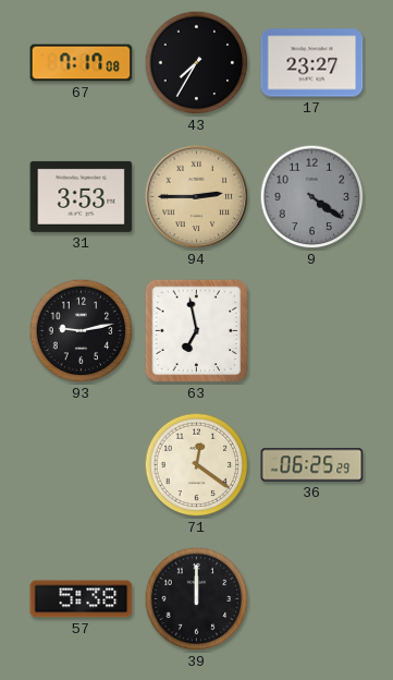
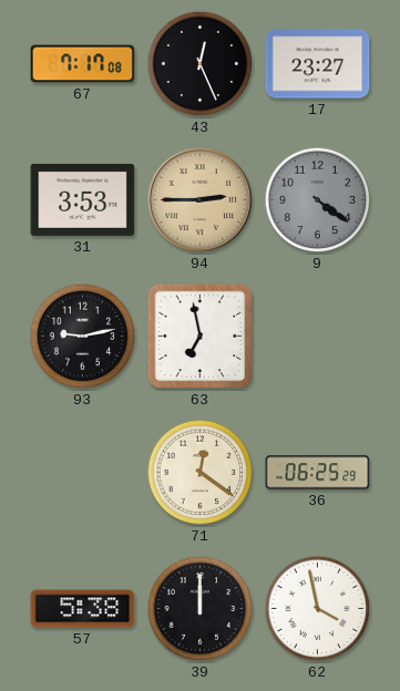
43: 7:35 -> 12:26 (201, 64)
62: none -> 3:58 (318, 609)
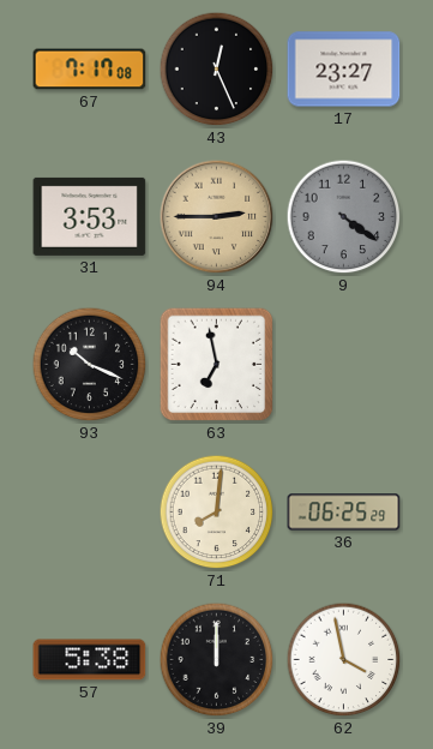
93: 9:13 -> 10:19 (90, 365)
71: 12:21 -> 8:01 (217, 513)
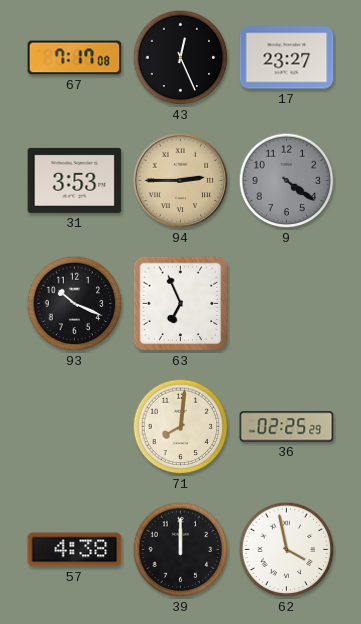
63: 6:58 -> 6:56 (181, 304)
36: 06:25 -> 02:25 (287, 427)
57: 5:38 -> 4:38 (75, 550)
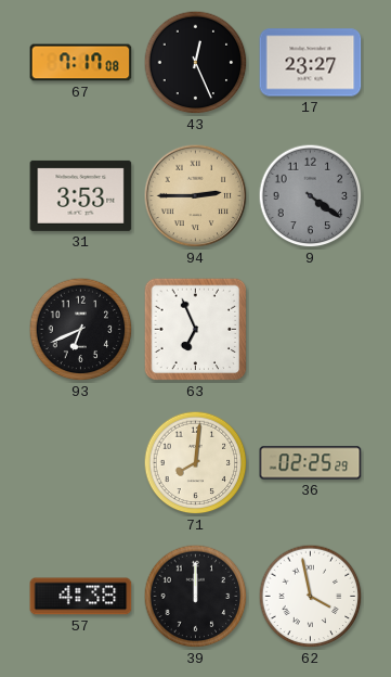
93: 10:19 -> 6:41 (81, 330)
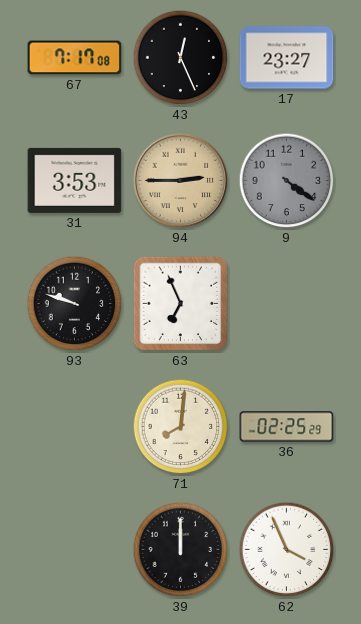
93: 6:41 -> 9:48 (75, 304)
57: 4:38 -> none (81, 597)
62: 3:58 -> 3:56 (287, 550)
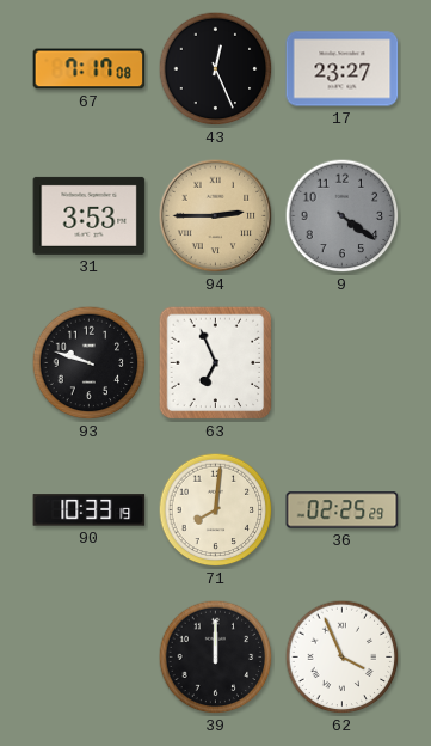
90: none -> 10:33 (90, 510)
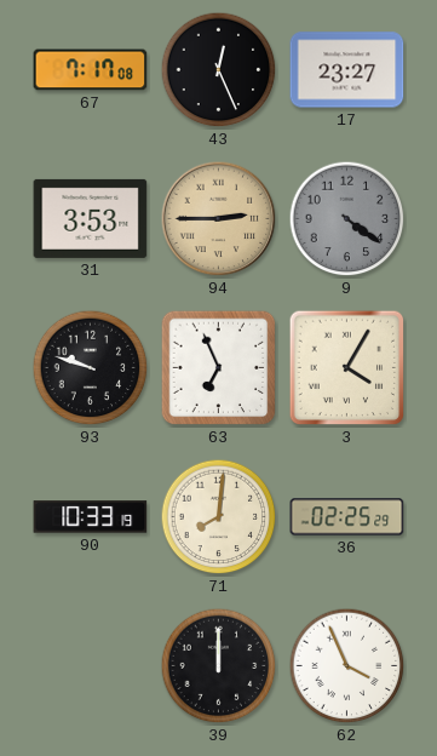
3: none -> 4:05 (347, 368)
